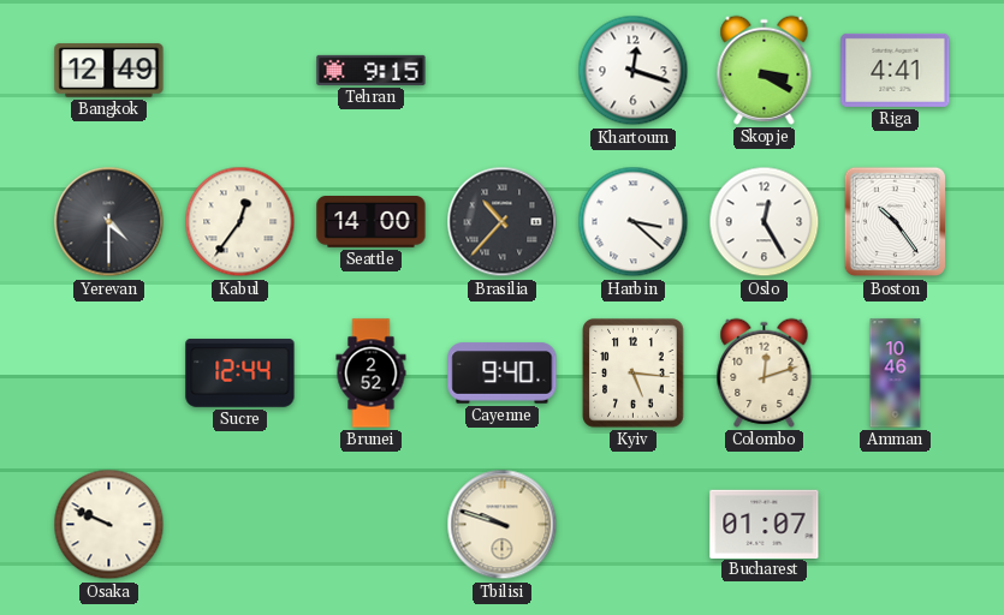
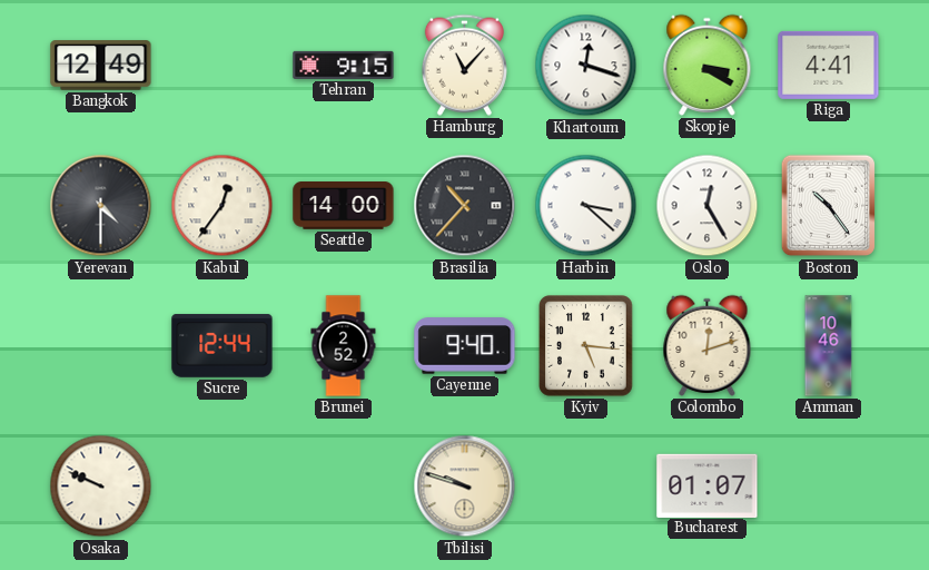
Hamburg: none -> 11:07 (464, 65)
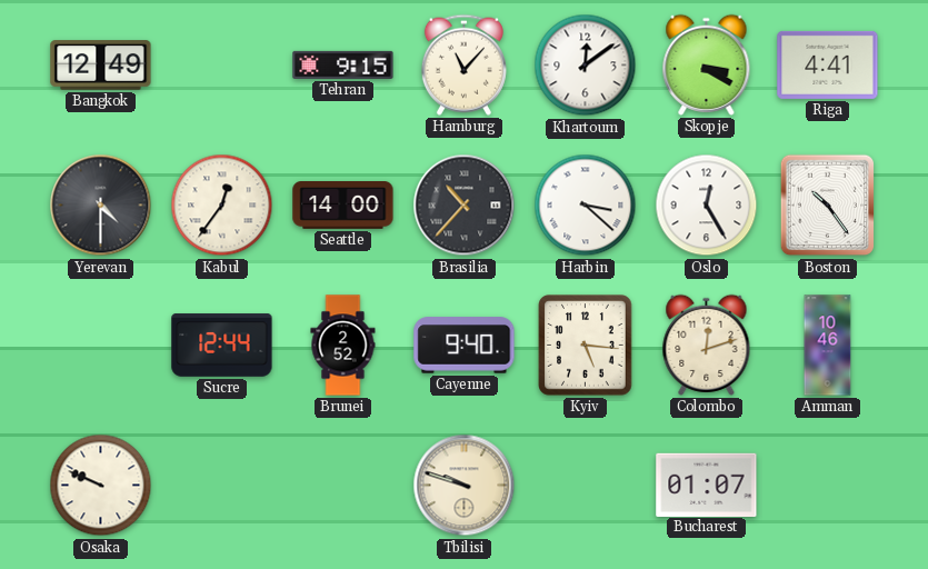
Khartoum: 12:18 -> 12:09 (586, 66)
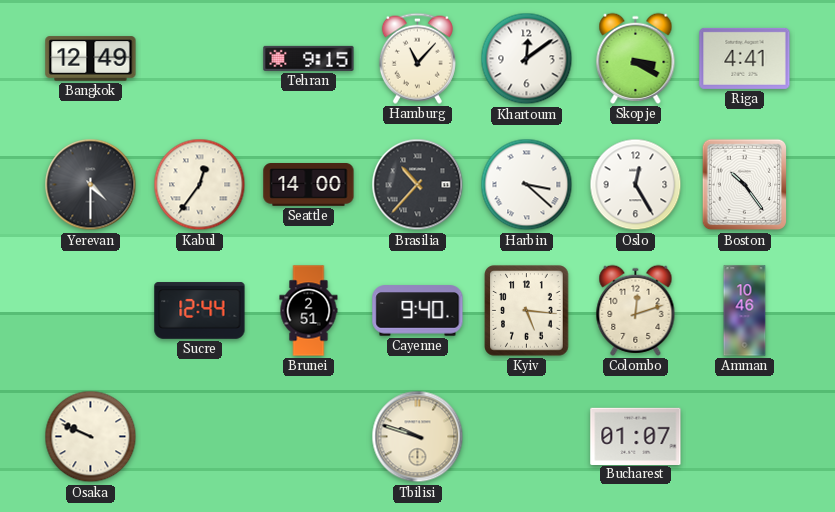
Brunei: 2:52 -> 2:51 (309, 311)
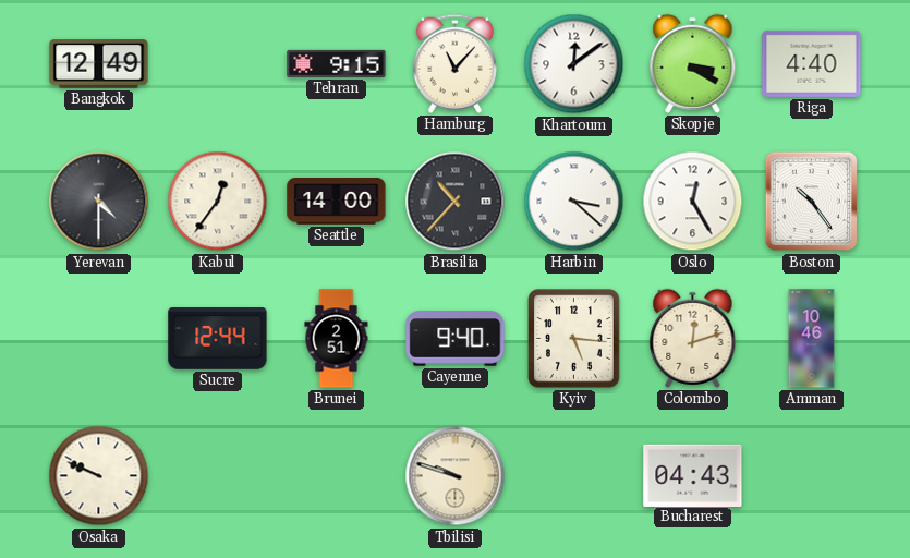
Riga: 4:41 -> 4:40 (812, 63)
Bucharest: 01:07 -> 04:43 (693, 475)
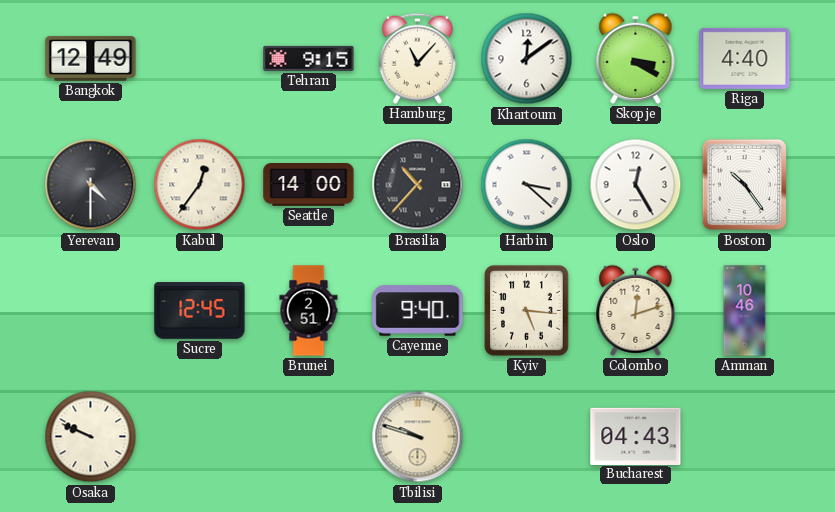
Sucre: 12:44 -> 12:45 (200, 311)
